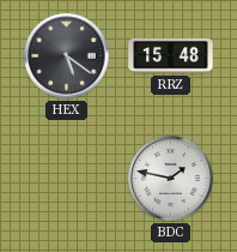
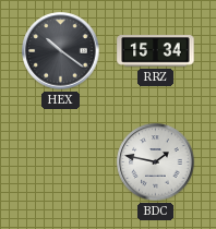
HEX: 5:21 -> 10:21 (61, 51)
RRZ: 15:48 -> 15:34 (156, 51)
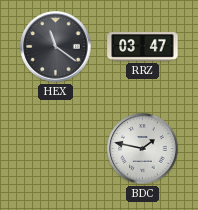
HEX: 10:21 -> 11:21 (56, 47)
RRZ: 15:34 -> 03:47 (143, 47)
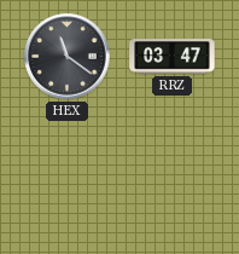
BDC: 1:47 -> none (143, 149)
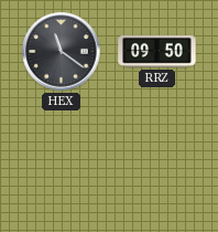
RRZ: 03:47 -> 09:50 (157, 52)
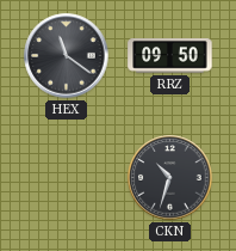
CKN: none -> 10:33 (170, 178)
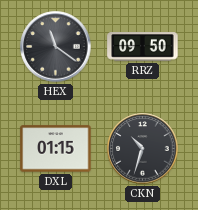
DXL: none -> 01:15 (56, 149)
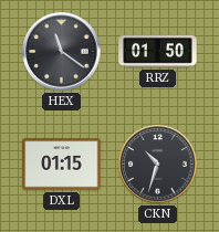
RRZ: 09:50 -> 01:50 (158, 52)
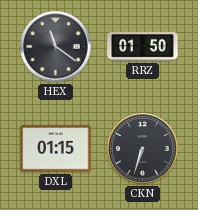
CKN: 10:33 -> 6:33 (143, 149)
